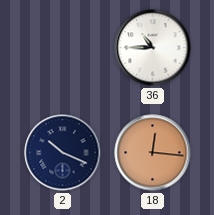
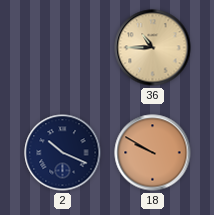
36 dial: white -> champagne (153, 48)
18: 12:16 -> 9:50 (153, 153)
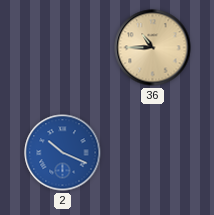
2 dial: navy -> blue (63, 153)
18: 9:50 -> none (153, 153)
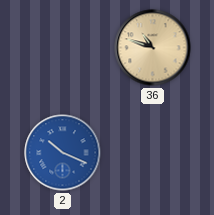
36: 10:45 -> 10:48 (153, 48)
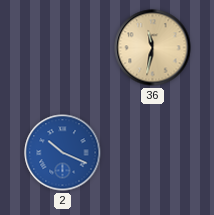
36: 10:48 -> 11:32 (153, 48)
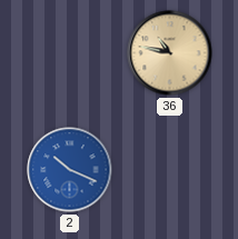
36: 11:32 -> 10:47 (170, 53)
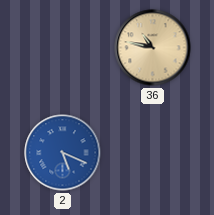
2: 10:19 -> 5:19 (63, 153)
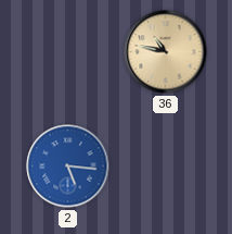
2: 5:19 -> 5:16 (68, 167)
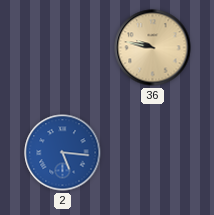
36: 10:47 -> 9:47 (153, 48)
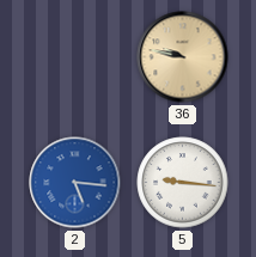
5: none -> 9:16 (183, 183)
